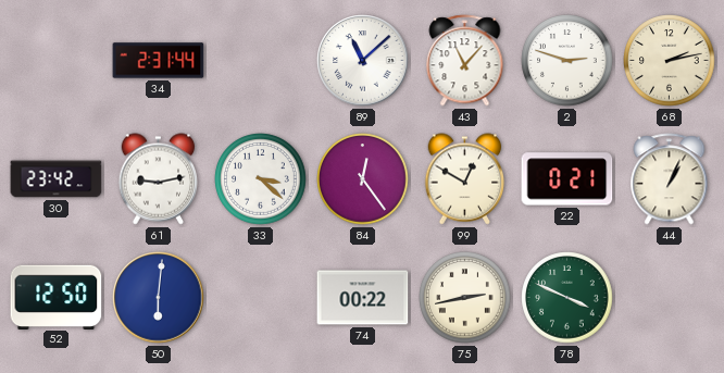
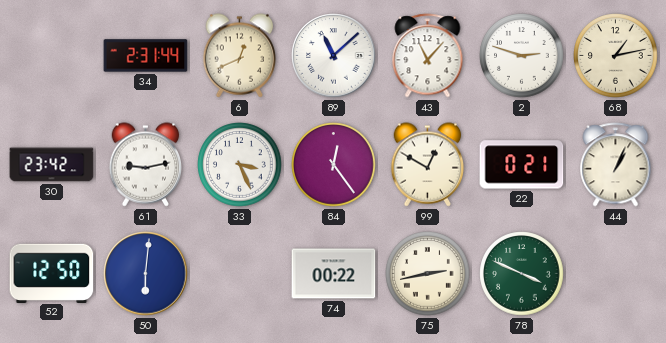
6: none -> 12:41 (240, 56)
68: 2:13 -> 1:13 (616, 56)
33: 3:22 -> 3:26 (240, 165)
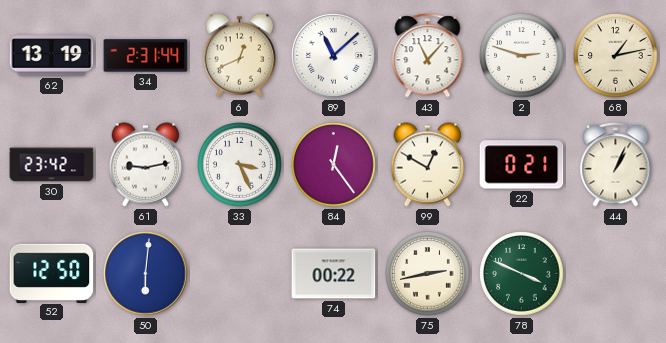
62: none -> 13:19 (52, 56)
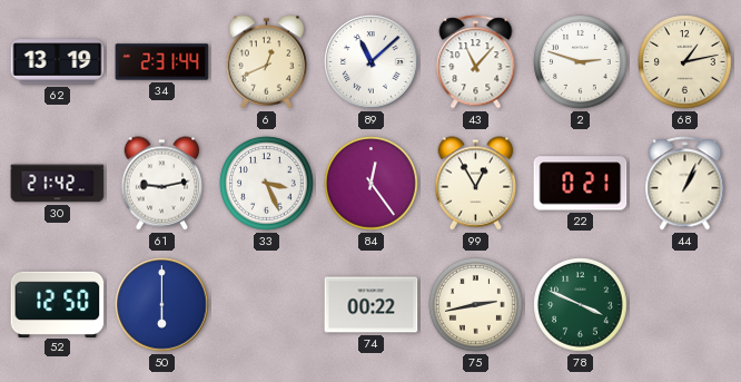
30: 23:42 -> 21:42 (58, 184)
99: 12:50 -> 12:55 (476, 184)
50: 6:01 -> 6:00 (162, 305)
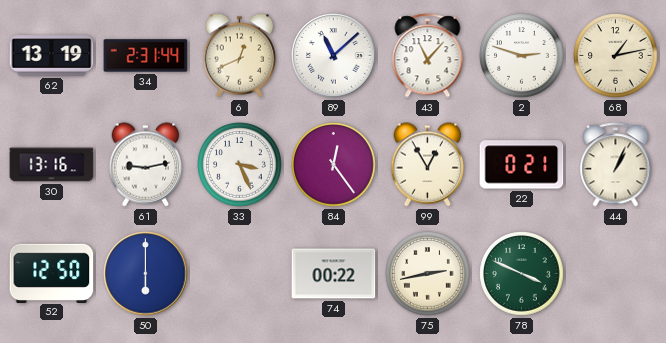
30: 21:42 -> 13:16 (52, 165)
